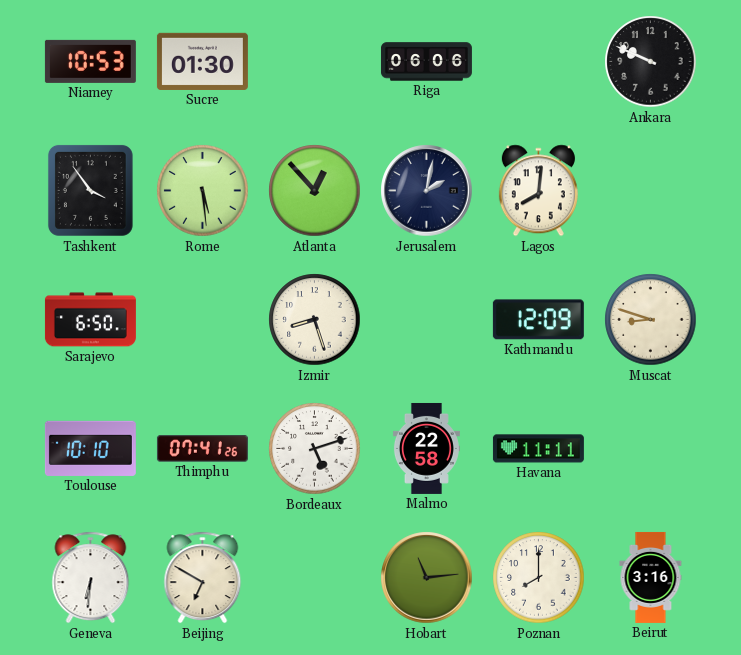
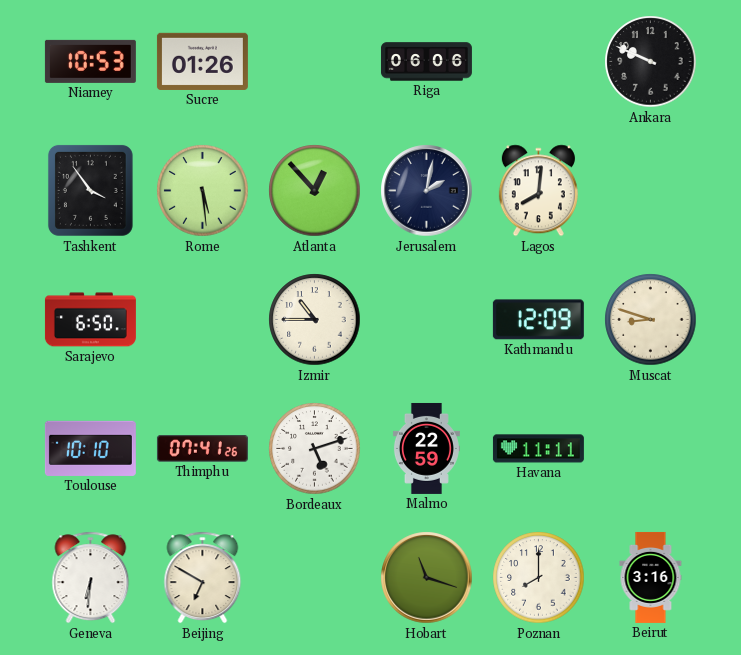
Sucre: 01:30 -> 01:26 (202, 61)
Izmir: 8:27 -> 10:45 (315, 320)
Malmo: 22:58 -> 22:59 (426, 448)
Hobart: 11:14 -> 11:18 (427, 578)
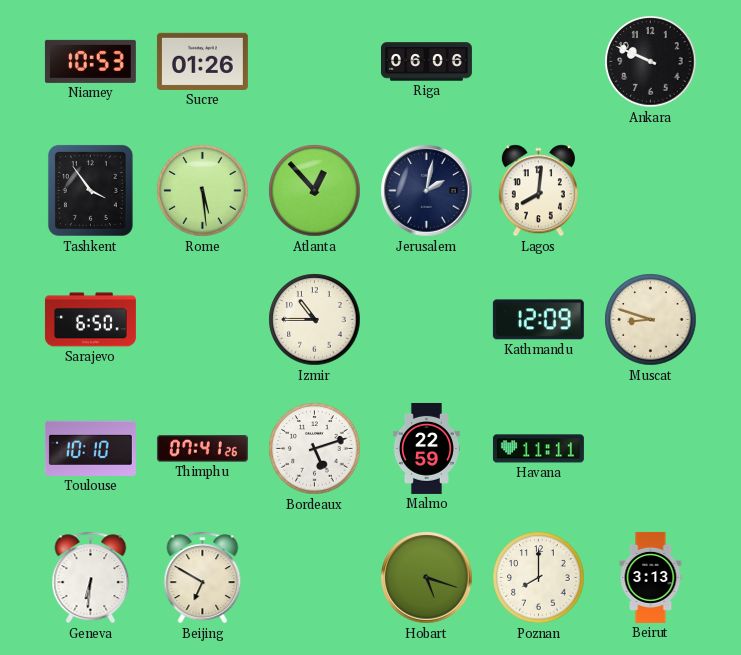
Hobart: 11:18 -> 5:18 (427, 578)
Beirut: 3:16 -> 3:13 (651, 577)
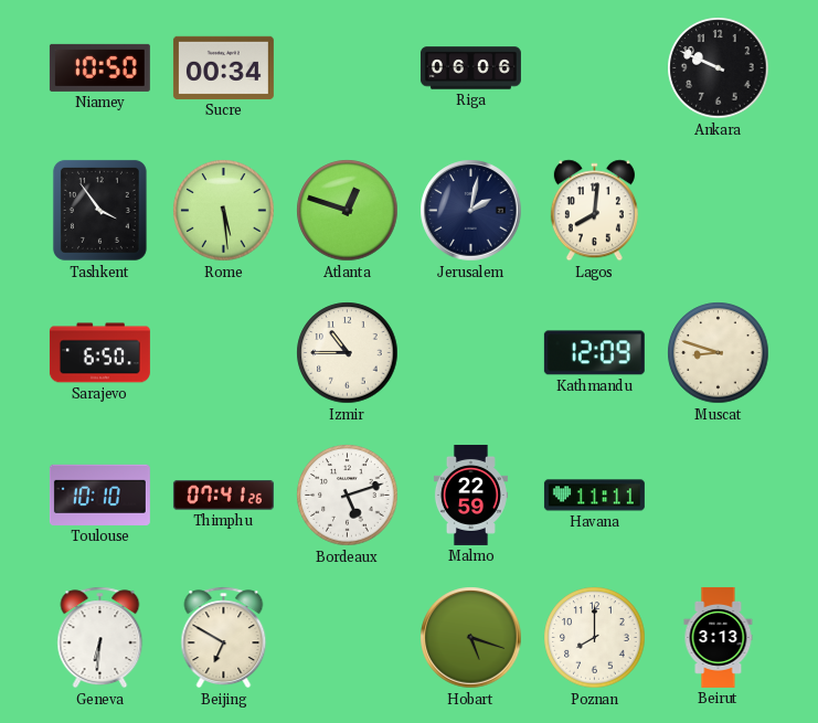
Niamey: 10:53 -> 10:50 (99, 67)
Sucre: 01:26 -> 00:34 (223, 67)
Atlanta: 12:53 -> 12:48 (348, 211)
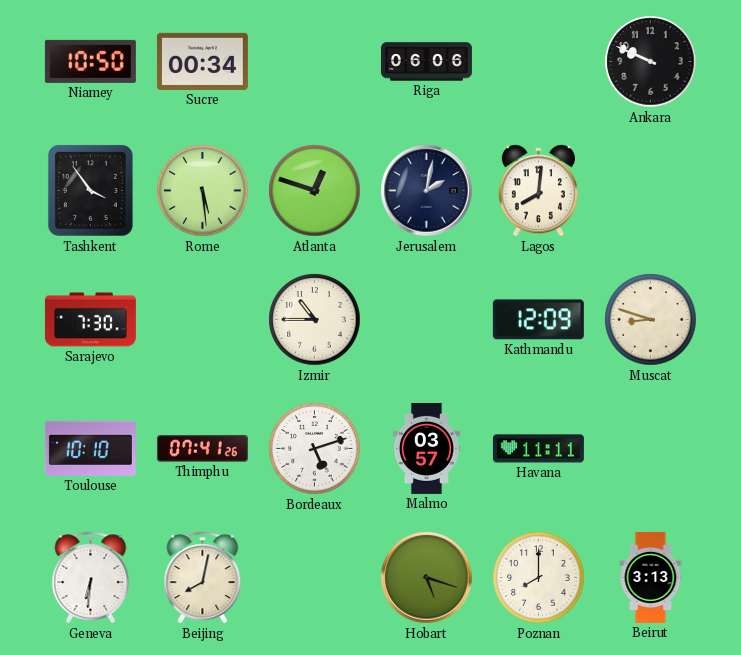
Sarajevo: 6:50 -> 7:30 (90, 320)
Malmo: 22:59 -> 03:57 (426, 448)
Beijing: 6:50 -> 8:02 (203, 578)
